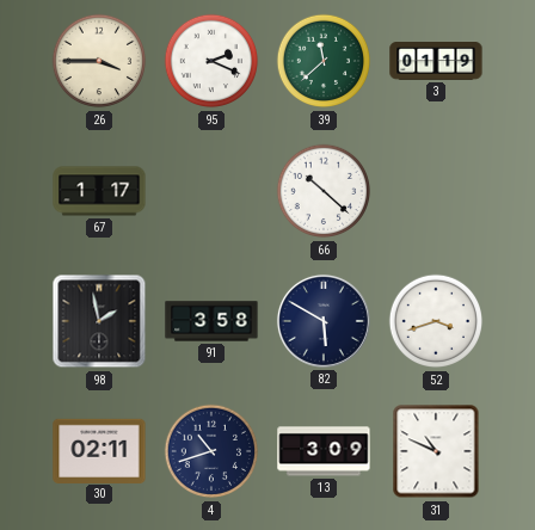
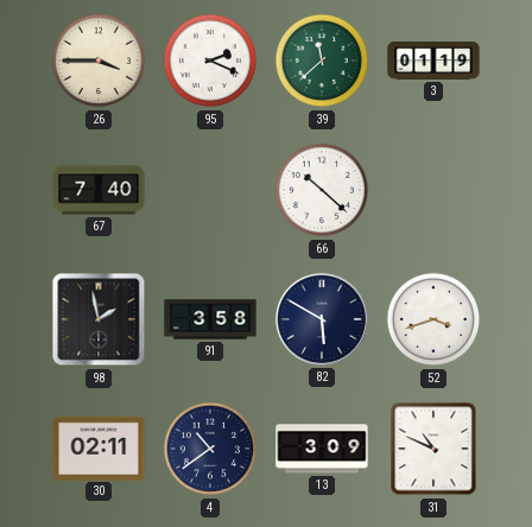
67: 1:17 -> 7:40 (99, 190)
4: 10:42 -> 10:39 (210, 449)
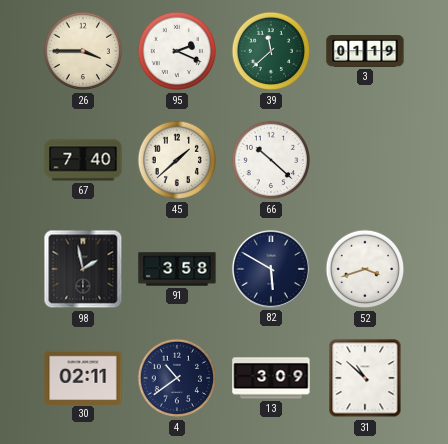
45: none -> 1:38 (177, 160)
31: 10:49 -> 10:52 (365, 378)
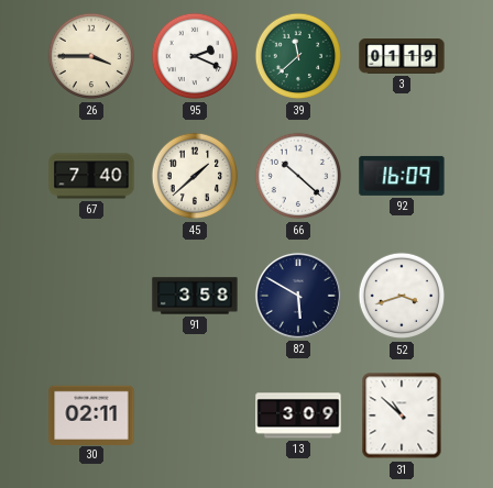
92: none -> 16:09 (402, 176)
98: 1:58 -> none (83, 269)
4: 10:39 -> none (177, 378)
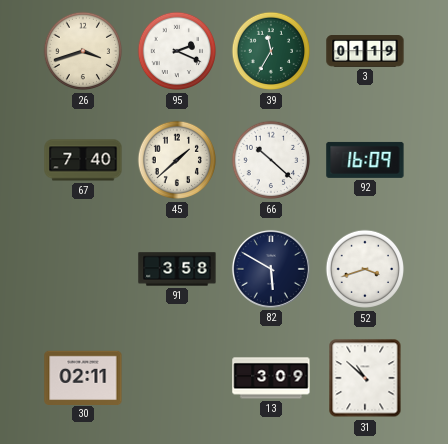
26: 3:45 -> 3:42 (83, 51)
39: 11:38 -> 11:35 (271, 51)
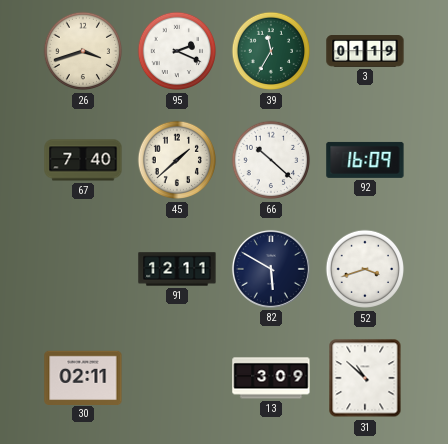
91: 3:58 -> 12:11 (177, 269)
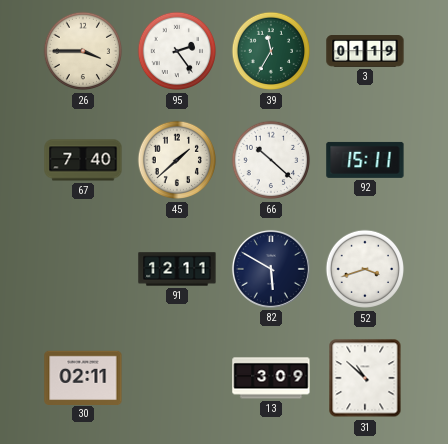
26: 3:42 -> 3:45 (83, 51)
95: 2:19 -> 2:24 (177, 51)
92: 16:09 -> 15:11 (365, 160)
